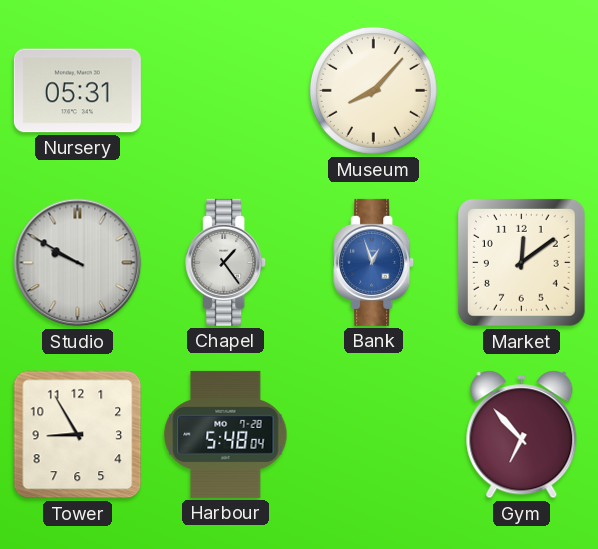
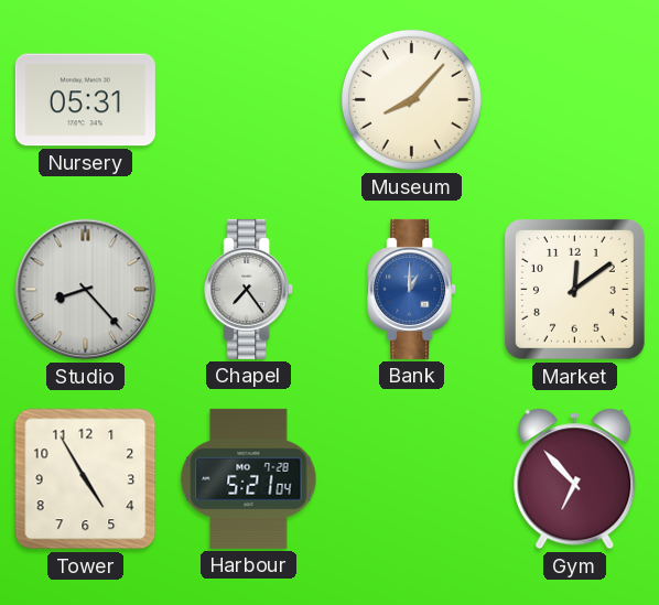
Studio: 9:50 -> 8:23 (86, 290)
Chapel: 1:24 -> 7:24 (249, 289)
Bank: 12:57 -> 1:00 (412, 289)
Tower: 8:55 -> 4:55 (86, 479)
Harbour: 5:48 -> 5:21 (249, 478)
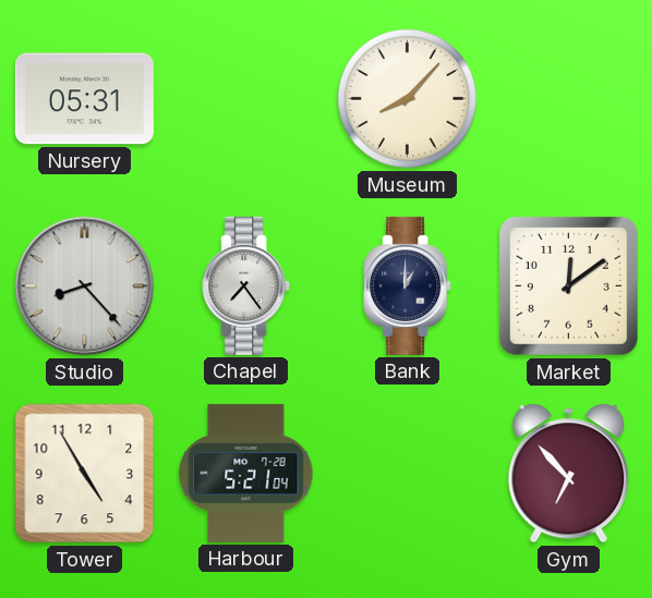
Bank dial: blue -> navy (408, 285)
